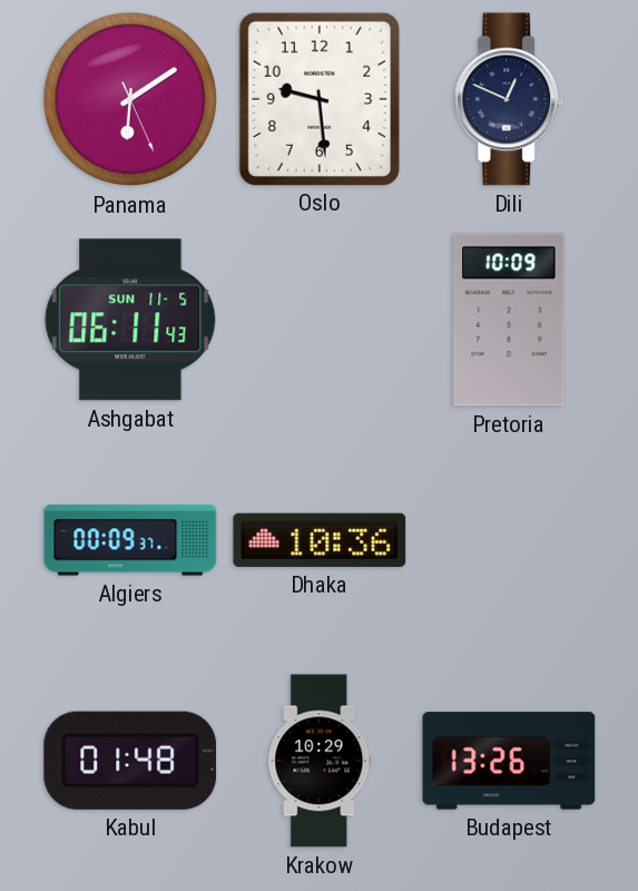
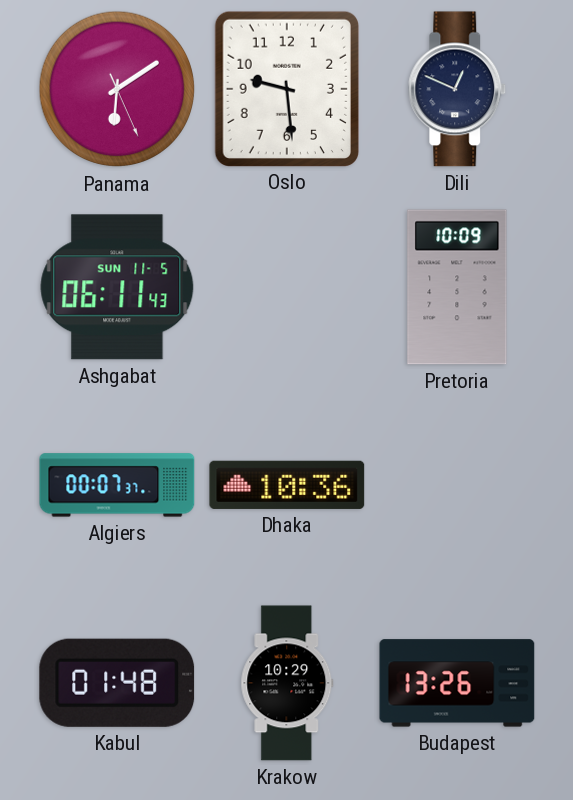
Algiers: 00:09 -> 00:07 (117, 485)
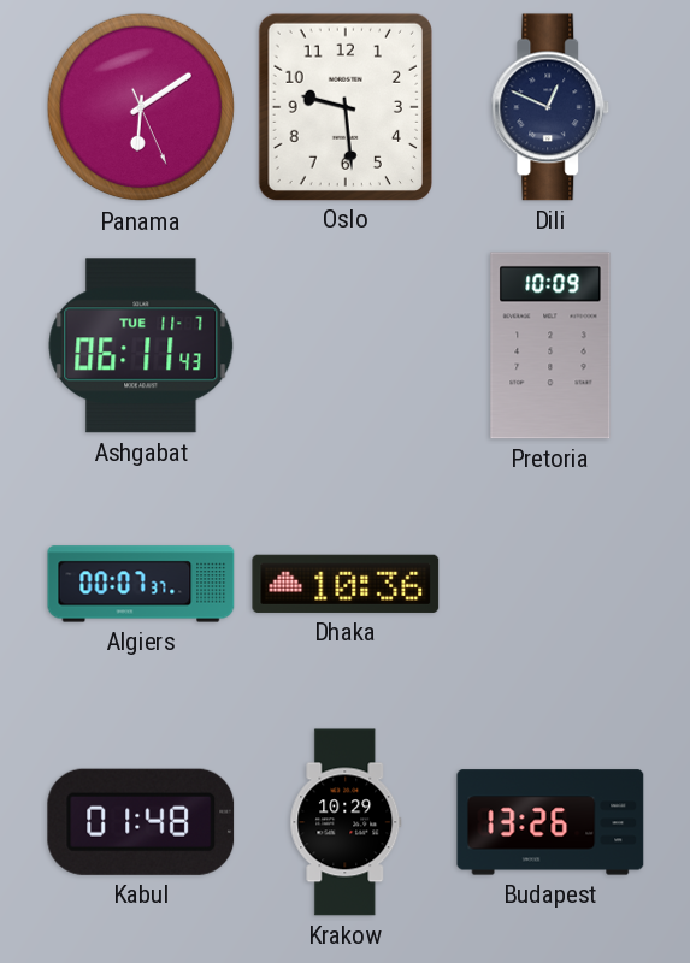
Ashgabat date: SUN 11-5 -> TUE 11-7 (141, 345)
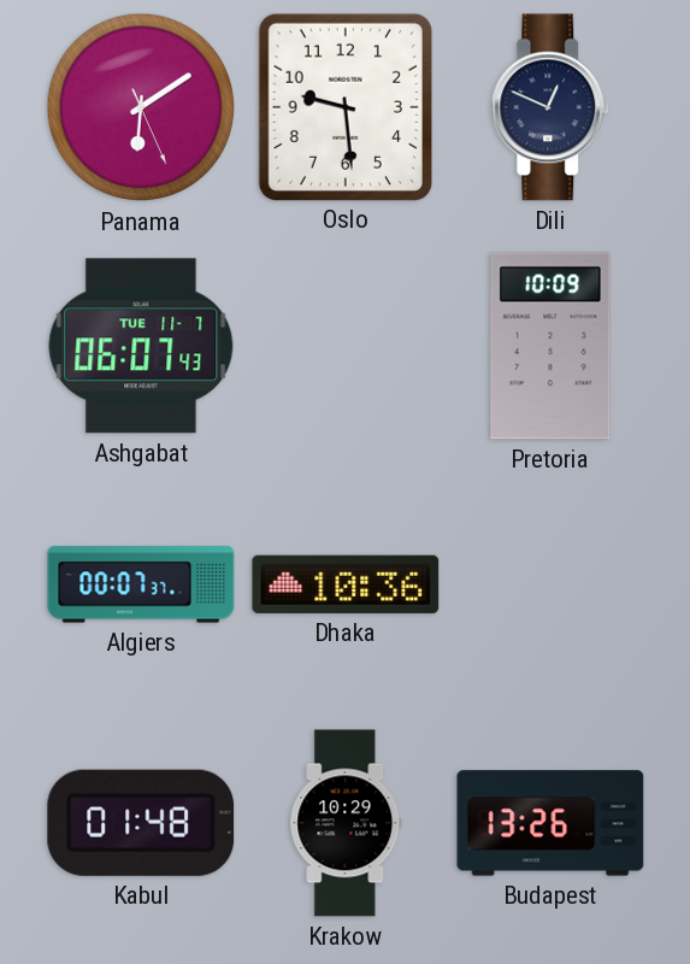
Ashgabat: 06:11 -> 06:07 (141, 346)
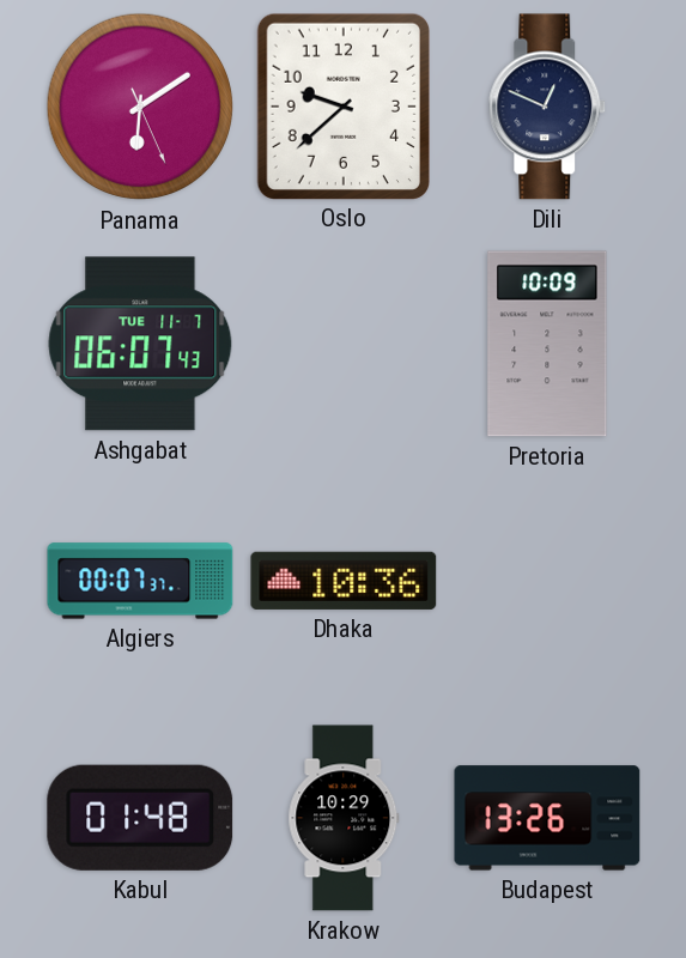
Oslo: 9:29 -> 9:38 (342, 105)
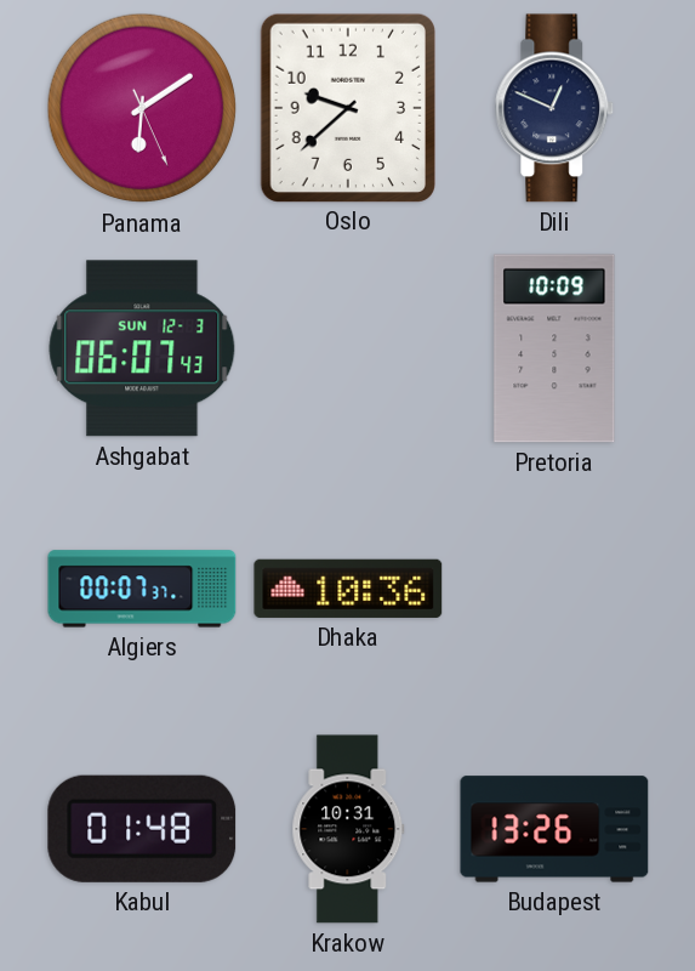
Ashgabat date: TUE 11-7 -> SUN 12-3 (142, 348)
Krakow: 10:29 -> 10:31 (348, 829)
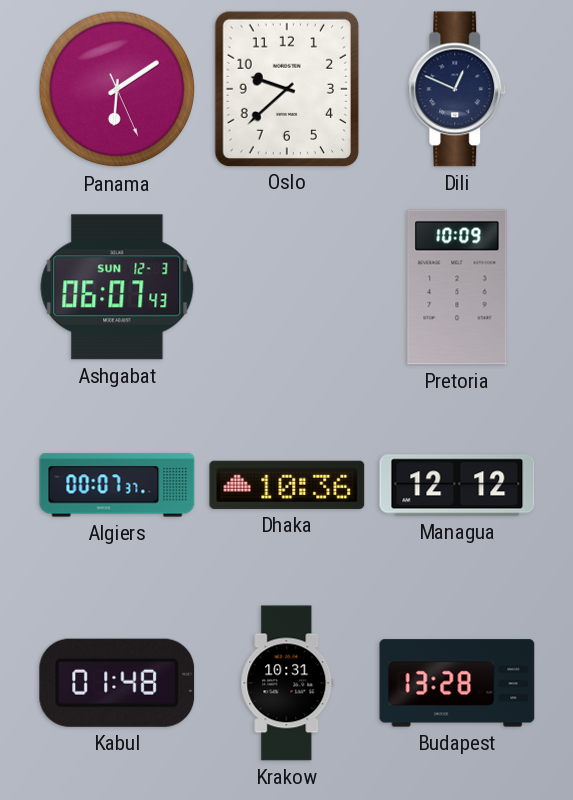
Managua: none -> 12:12 (457, 485)
Budapest: 13:26 -> 13:28 (457, 683)
